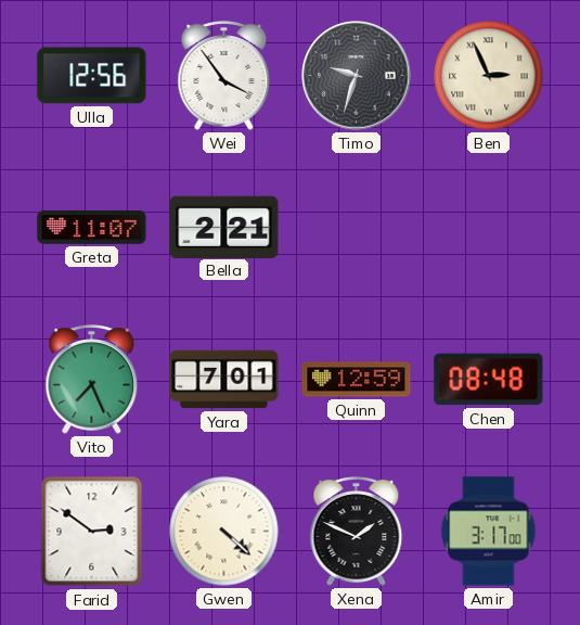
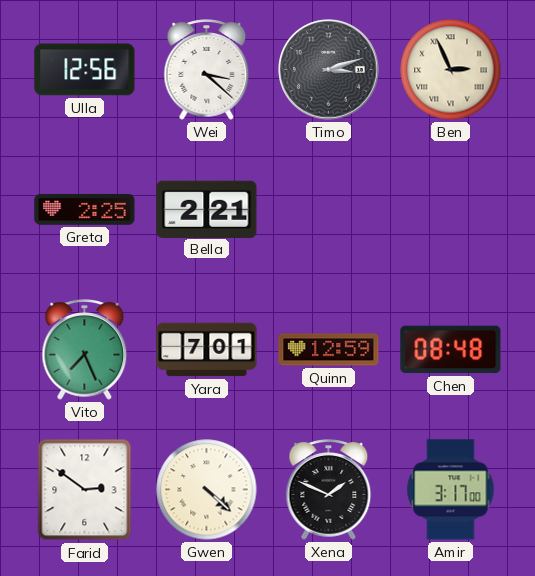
Wei: 3:54 -> 3:22 (207, 70)
Timo: 9:33 -> 3:12 (329, 70)
Greta: 11:07 -> 2:25 (85, 210)
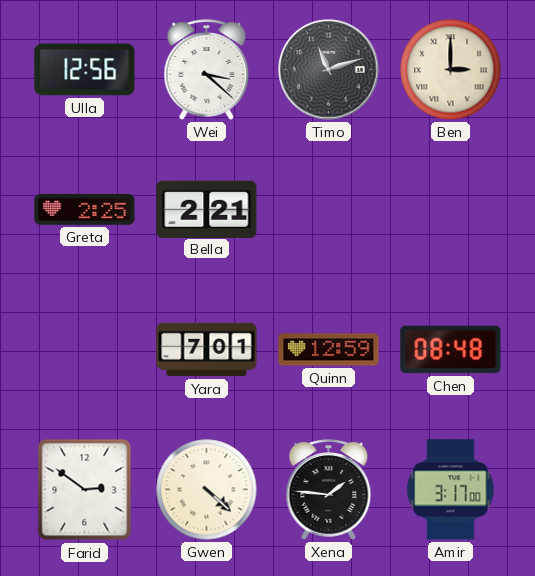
Timo: 3:12 -> 11:12 (329, 70)
Ben: 2:56 -> 3:00 (451, 70)
Vito: 7:26 -> none (85, 350)
Xena: 1:49 -> 1:46 (329, 490)
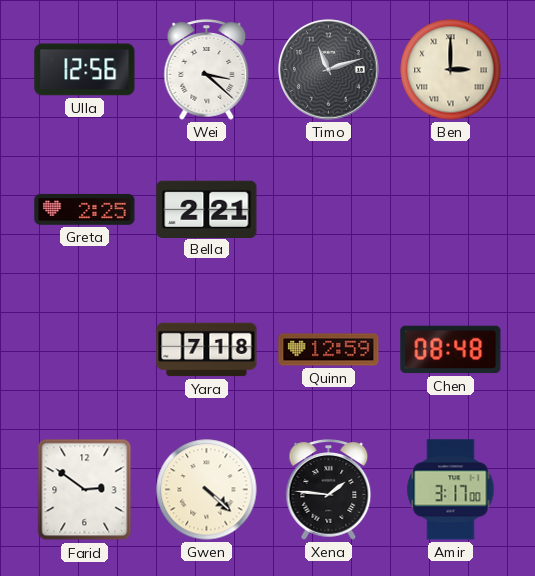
Yara: 7:01 -> 7:18 (207, 350)
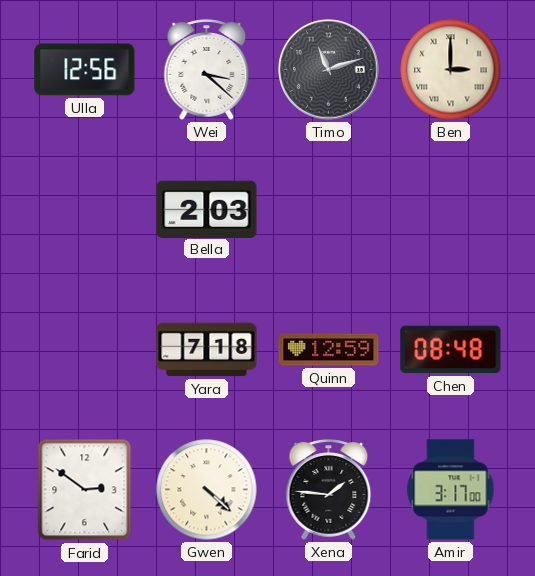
Greta: 2:25 -> none (85, 210)
Bella: 2:21 -> 2:03 (207, 209)
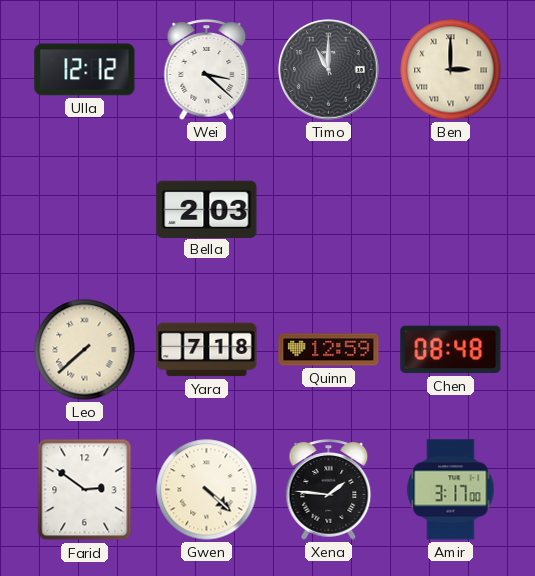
Ulla: 12:56 -> 12:12 (85, 70)
Timo: 11:12 -> 11:00 (329, 70)
Leo: none -> 7:38 (85, 350)
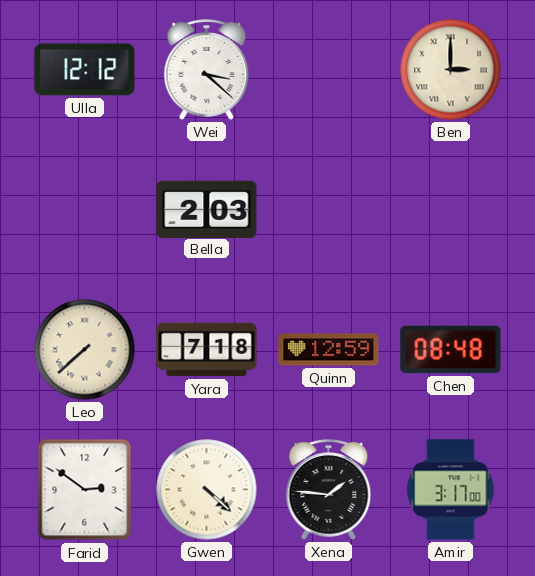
Timo: 11:00 -> none (329, 70)
